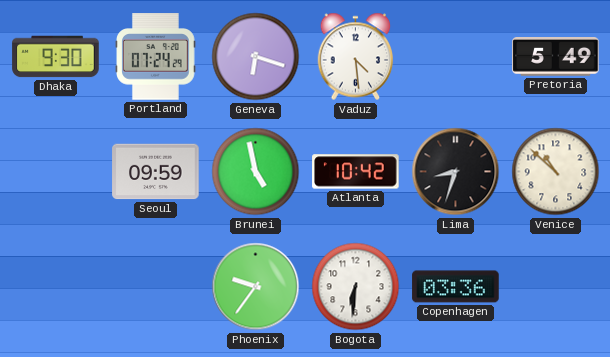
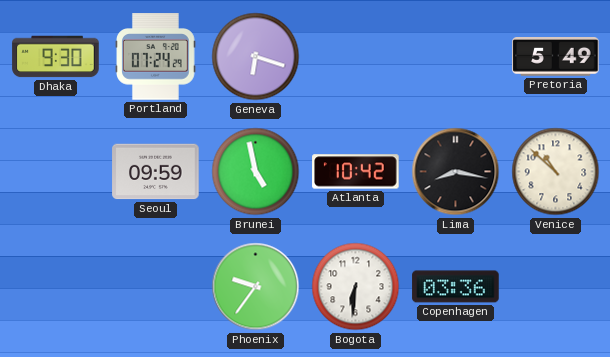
Vaduz: 4:29 -> none (356, 57)
Lima: 8:33 -> 8:17 (456, 172)
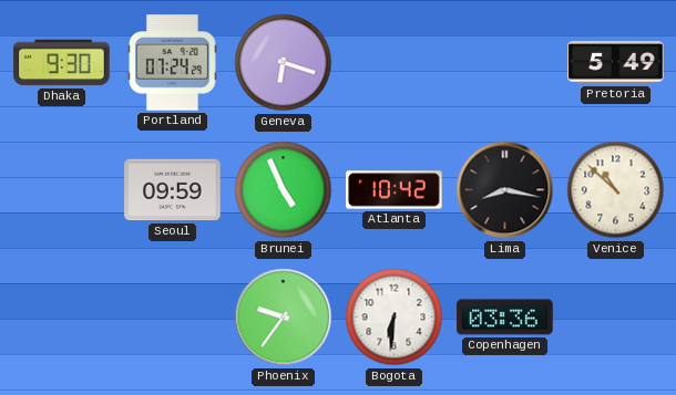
Brunei: 4:58 -> 4:56 (284, 190)
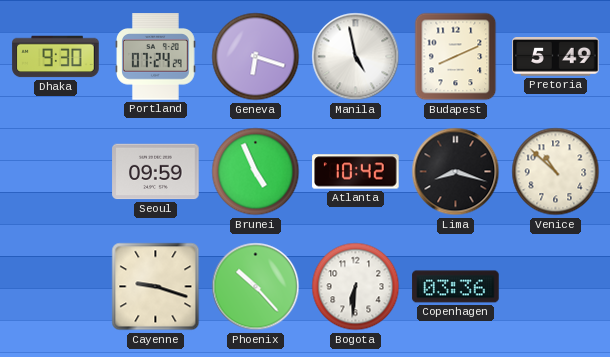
Manila: none -> 4:58 (356, 57)
Budapest: none -> 8:11 (456, 57)
Lima: 8:17 -> 8:18 (456, 172)
Cayenne: none -> 9:18 (156, 287)
Phoenix: 9:36 -> 10:23 (256, 287)
